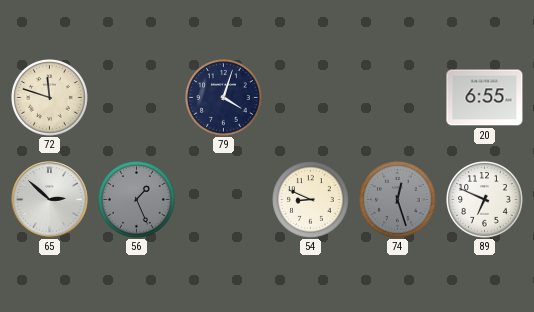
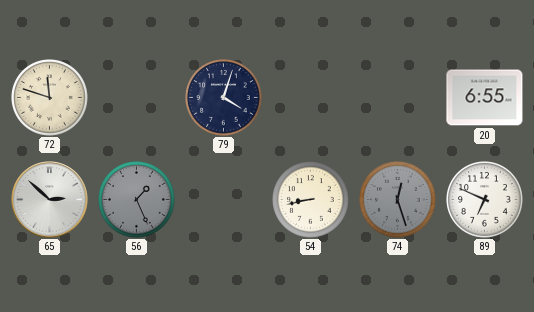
54: 8:49 -> 8:43 (311, 200)
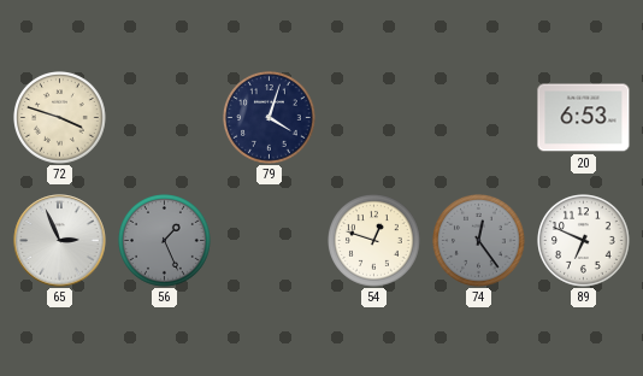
72: 11:48 -> 3:48 (60, 118)
20: 6:55 -> 6:53 (584, 118)
65: 2:52 -> 2:56 (60, 241)
54: 8:43 -> 12:48 (374, 241)
74: 12:27 -> 12:24 (479, 241)
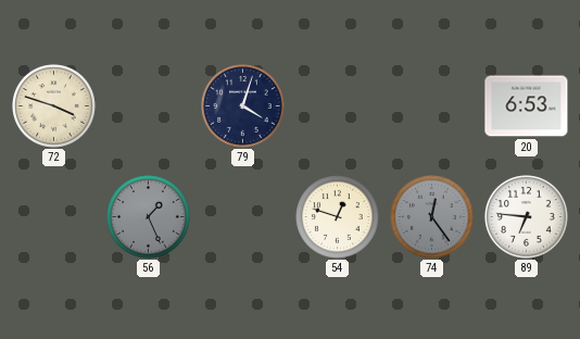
65: 2:56 -> none (60, 241)
89: 6:49 -> 6:46 (527, 217)
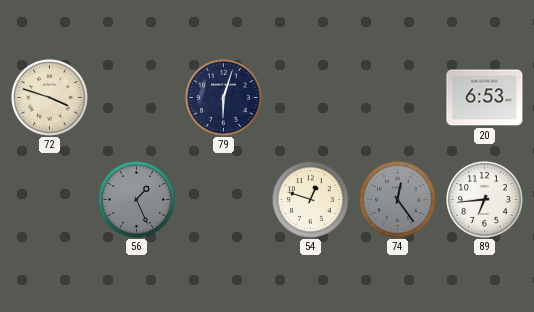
79: 4:03 -> 6:03 (224, 98)
89: 6:46 -> 6:44 (485, 200)
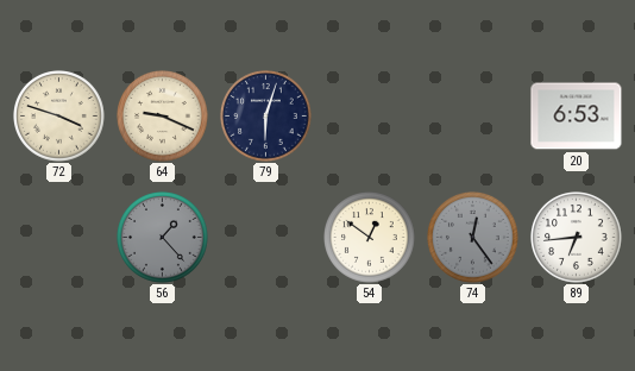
64: none -> 9:19 (163, 117)
56: 1:26 -> 1:23 (163, 238)
54: 12:48 -> 12:51 (370, 238)
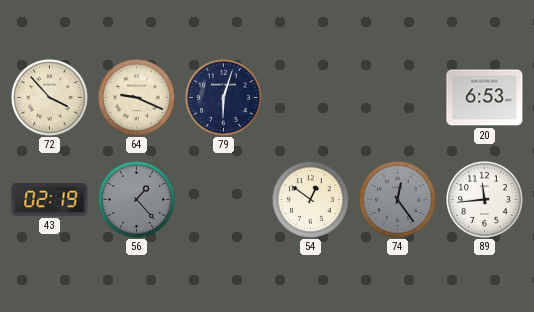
72: 3:48 -> 3:53 (50, 98)
43: none -> 02:19 (50, 200)
89: 6:44 -> 11:44 (485, 200)
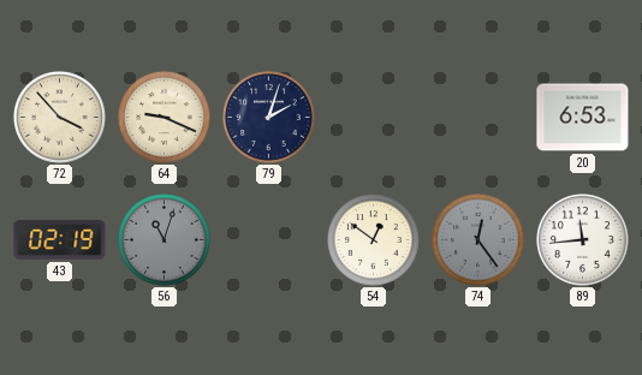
79: 6:03 -> 2:03 (269, 118)
56: 1:23 -> 11:03 (165, 240)
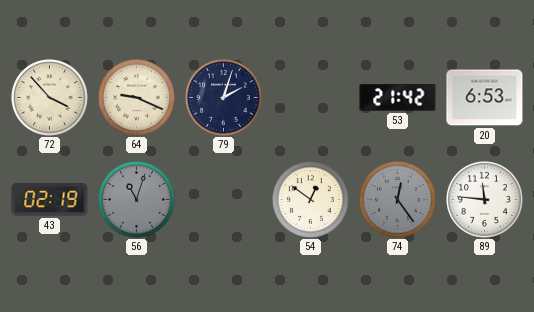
53: none -> 21:42 (398, 98)
89: 11:44 -> 11:46 (485, 200)
